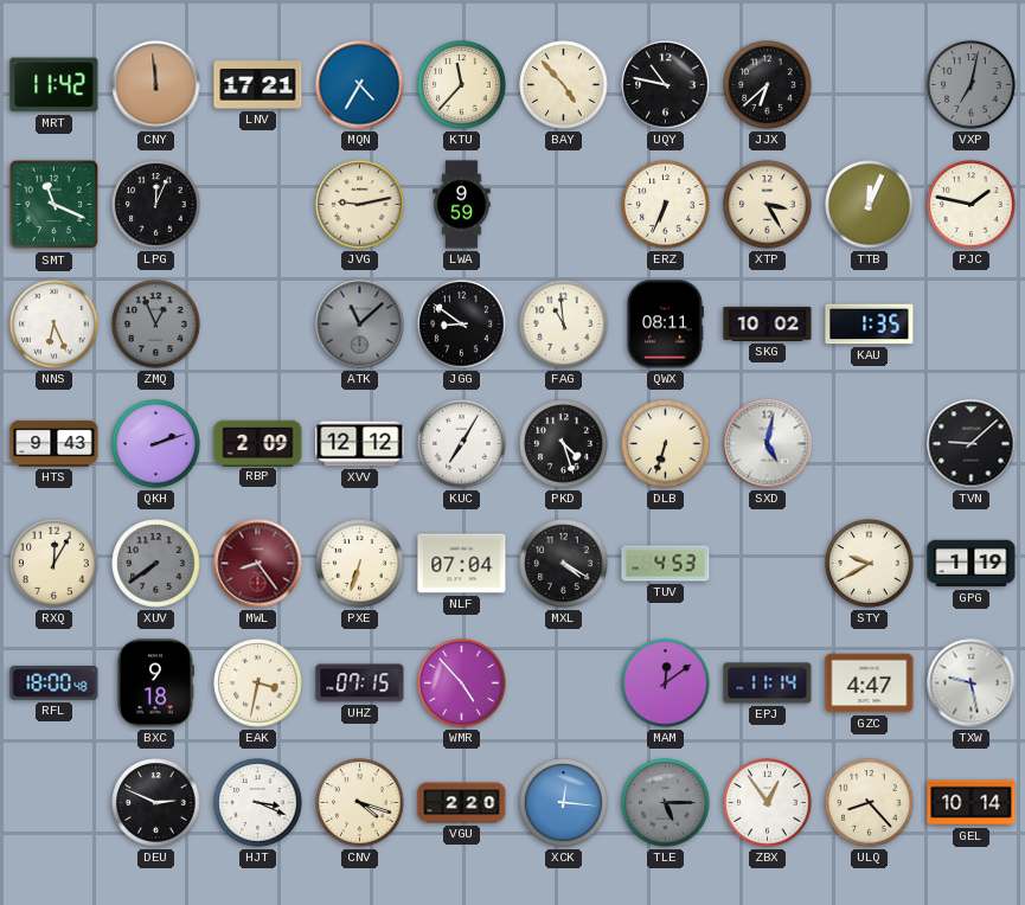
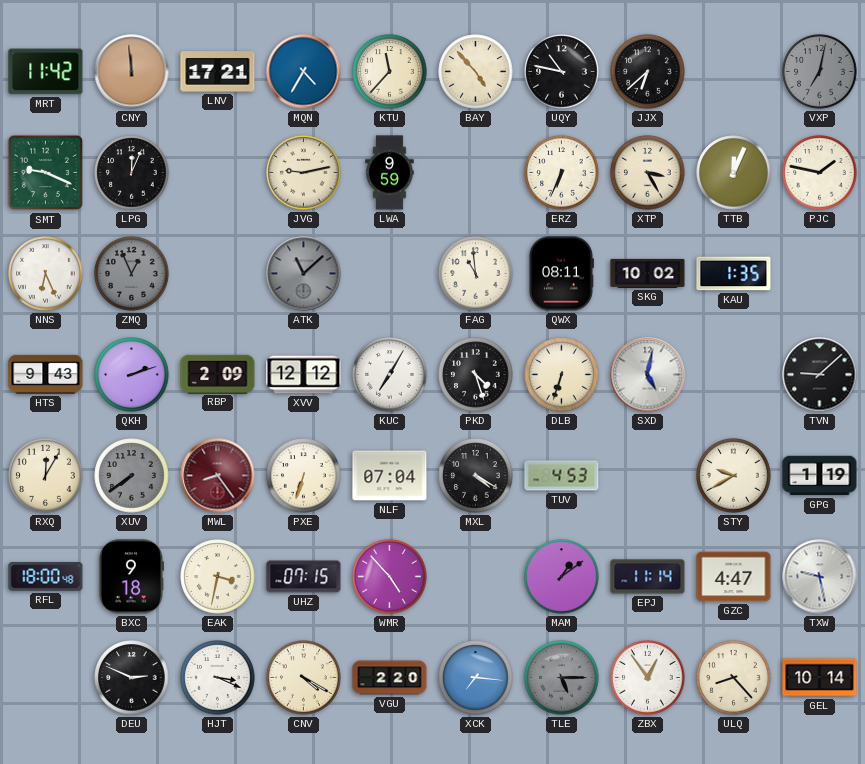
SMT: 11:19 -> 9:19 (46, 173)
JGG: 8:51 -> none (462, 325)
MAM: 12:09 -> 1:09 (562, 577)
CNV: 4:18 -> 4:20 (304, 678)
XCK: 12:16 -> 7:16 (476, 678)
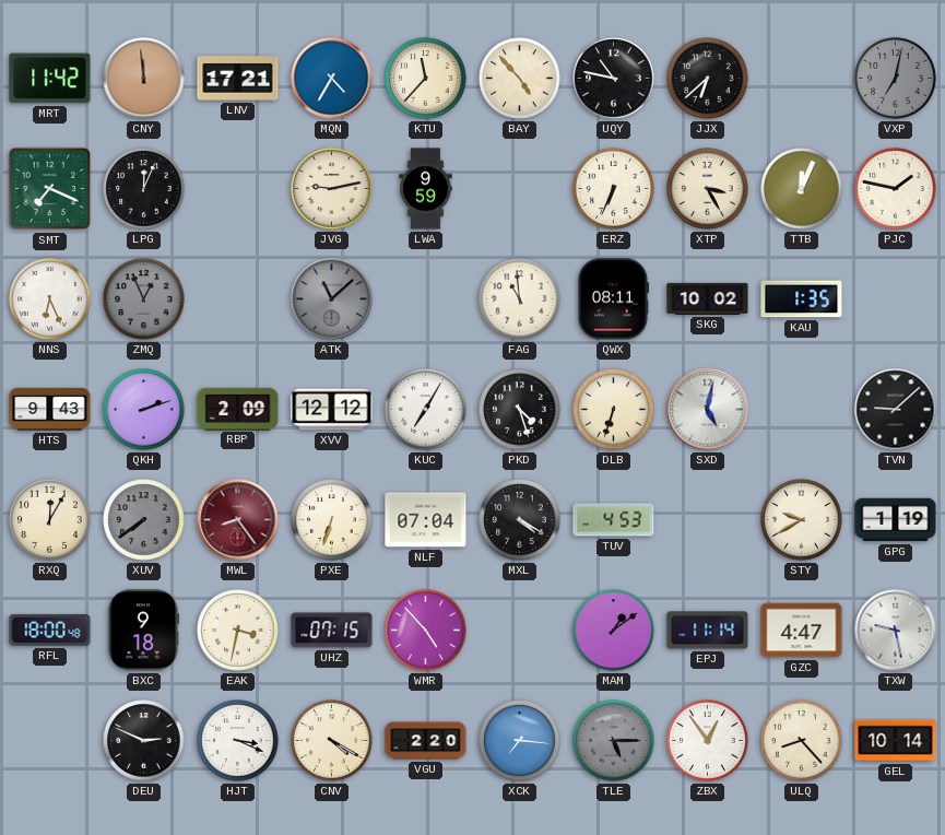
SMT: 9:19 -> 7:19 (50, 189)
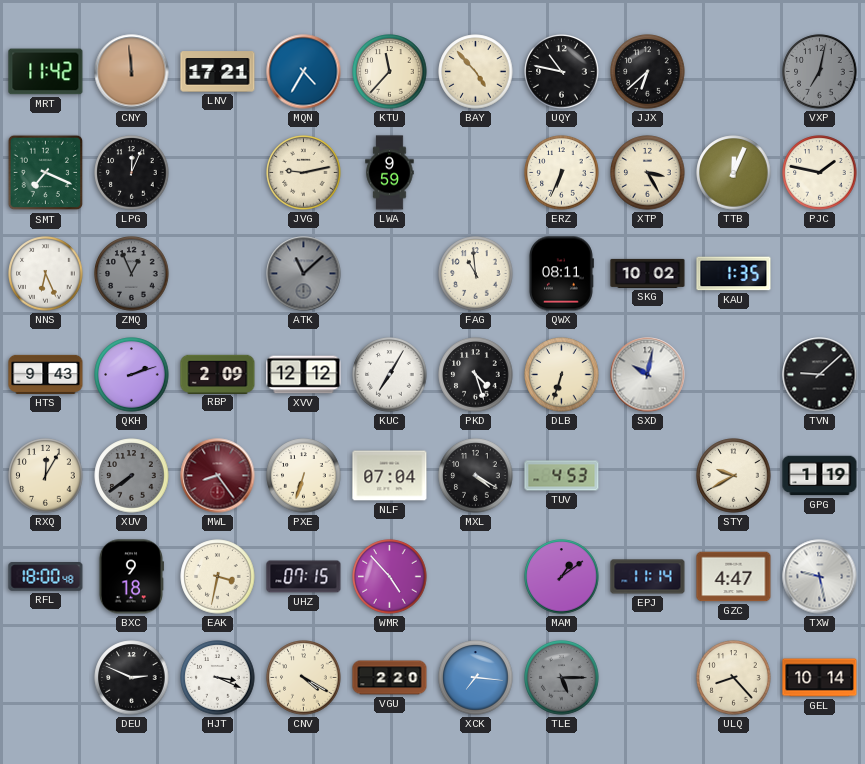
SXD: 5:02 -> 10:02 (648, 375)
ZBX: 12:54 -> none (708, 741)
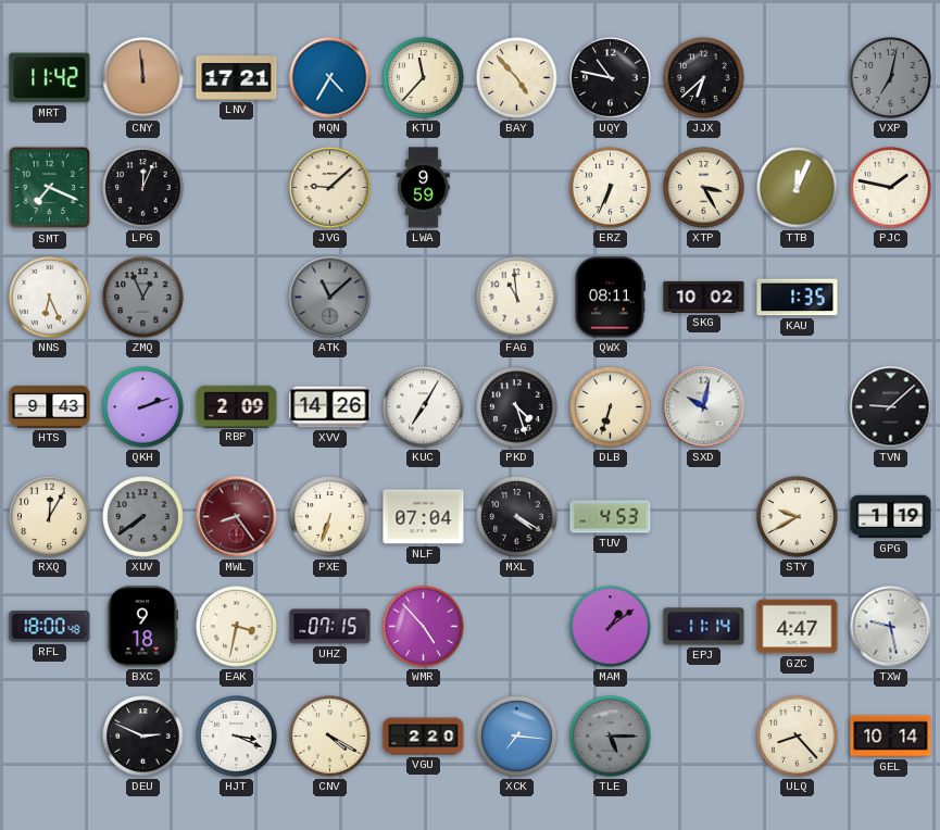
JVG: 9:13 -> 9:08 (330, 188)
XVV: 12:12 -> 14:26 (330, 407)
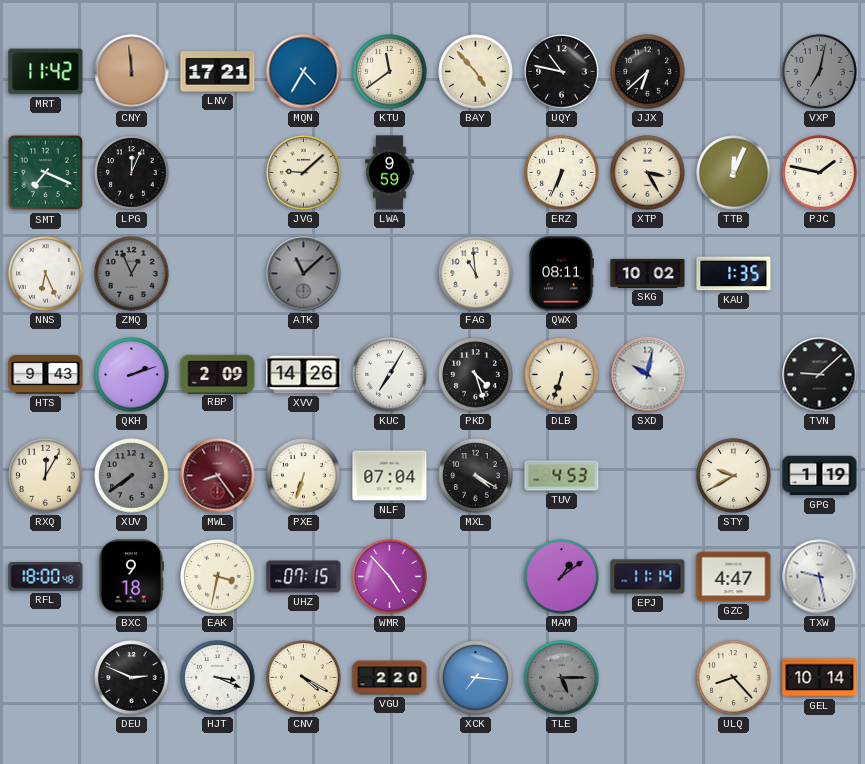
KTU: 11:37 -> 11:39 (390, 72)
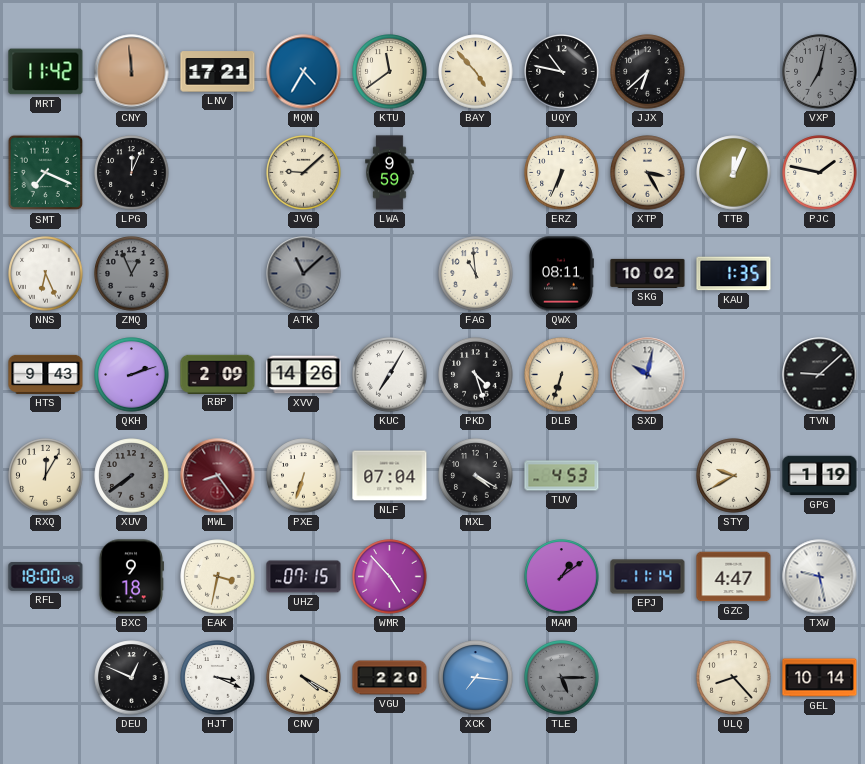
DEU: 2:49 -> 12:49 (132, 678)
